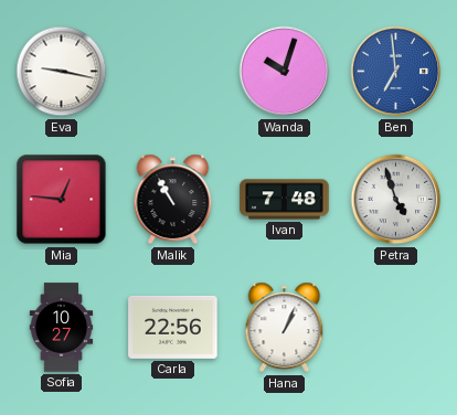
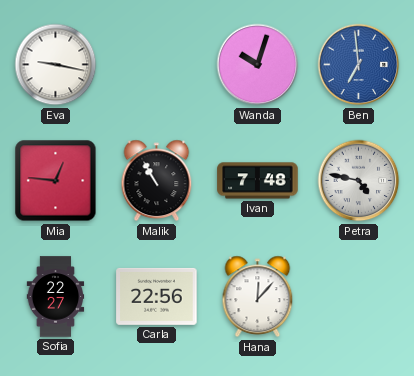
Petra: 4:57 -> 4:47 (359, 181)
Sofia: 10:27 -> 22:27 (56, 297)
Hana: 1:04 -> 12:07 (258, 297)
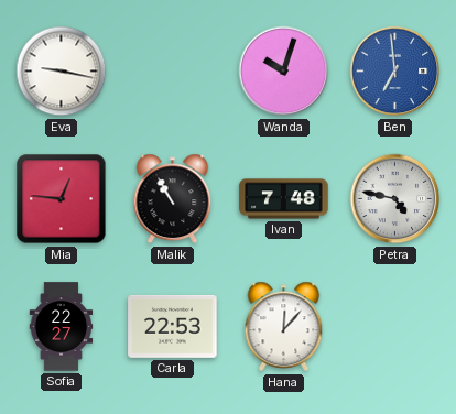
Carla: 22:56 -> 22:53 (173, 326)
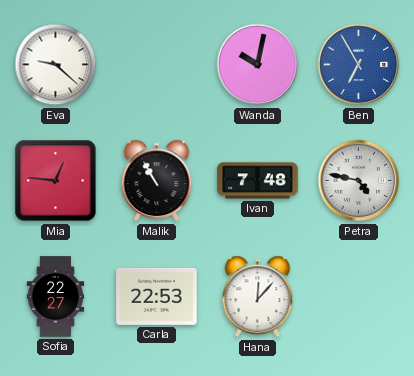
Eva: 9:17 -> 9:22 (56, 65)
Wanda: 10:03 -> 10:02 (258, 65)
Ben: 6:59 -> 6:55 (359, 65)
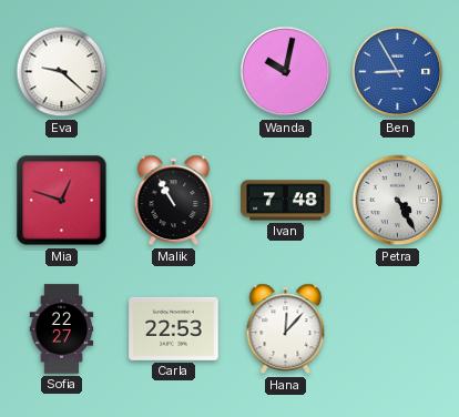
Ben: 6:55 -> 8:55 (398, 72)
Mia: 12:46 -> 12:48 (62, 201)
Petra: 4:47 -> 4:25 (398, 201)
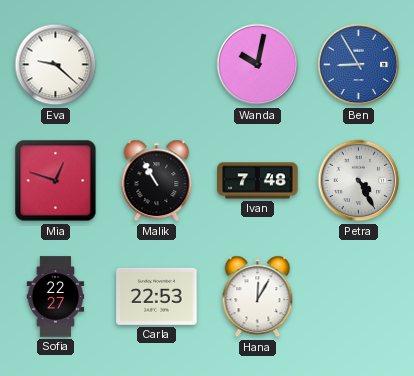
Hana: 12:07 -> 12:05 (258, 297)
